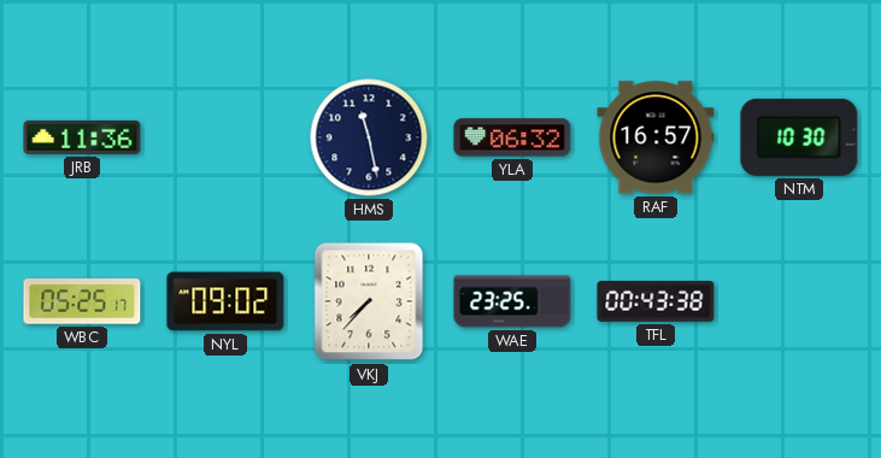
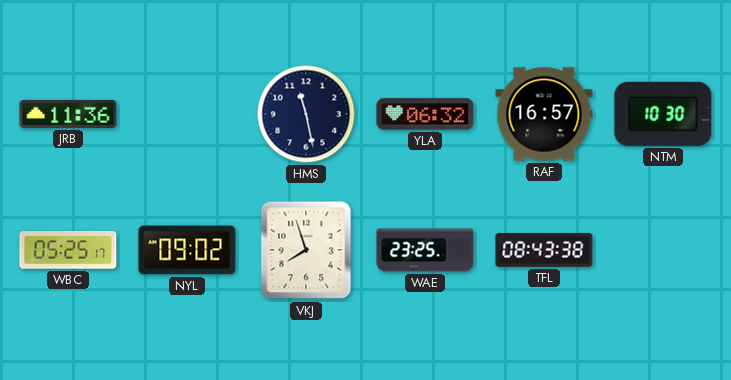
VKJ: 7:37 -> 7:57 (306, 250)
TFL: 00:43 -> 08:43 (544, 251)
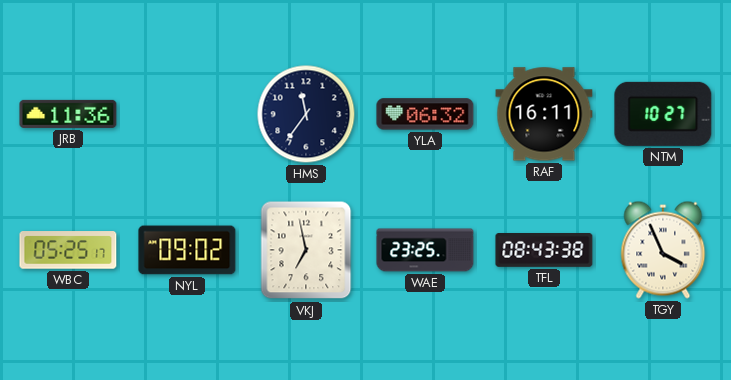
HMS: 11:28 -> 11:36 (306, 114)
RAF: 16:57 -> 16:11 (544, 114)
NTM: 10:30 -> 10:27 (663, 114)
VKJ: 7:57 -> 6:58 (306, 250)
TGY: none -> 3:56 (663, 250)
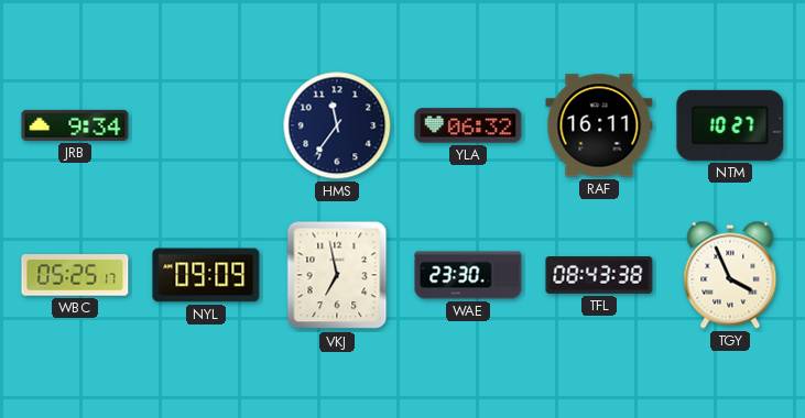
JRB: 11:36 -> 9:34 (75, 125)
NYL: 09:02 -> 09:09 (206, 275)
WAE: 23:25 -> 23:30 (468, 275)
